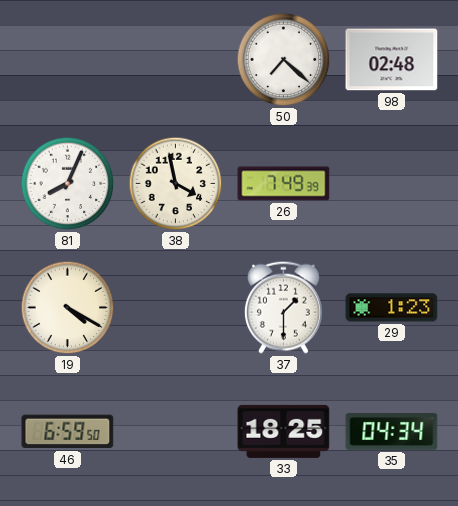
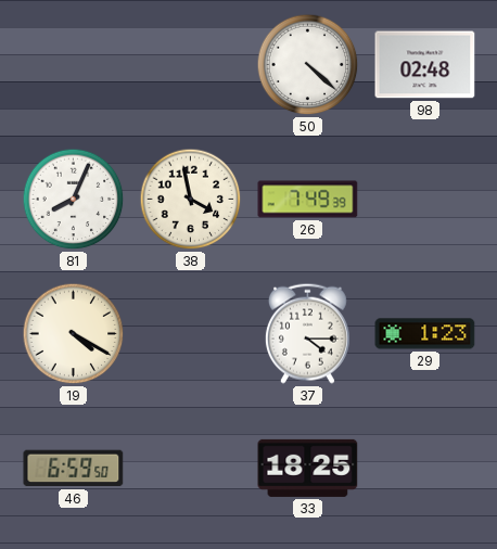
50: 7:22 -> 4:22 (308, 65)
37: 1:30 -> 4:15 (307, 333)
35: 04:34 -> none (392, 432)
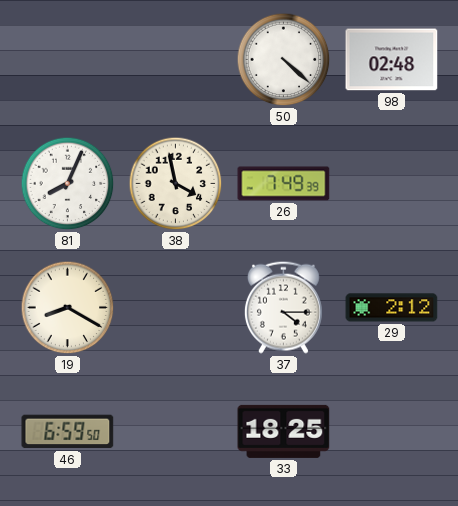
19: 4:20 -> 8:20 (68, 308)
29: 1:23 -> 2:12 (392, 308)
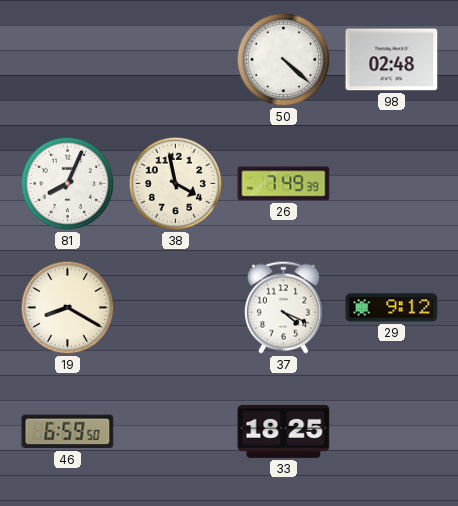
37: 4:15 -> 4:19 (283, 307)
29: 2:12 -> 9:12 (392, 308)
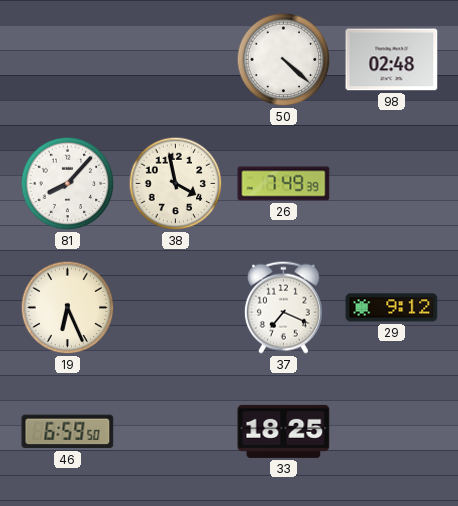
81: 8:04 -> 8:07 (68, 184)
19: 8:20 -> 6:26 (68, 308)
37: 4:19 -> 7:19 (283, 307)
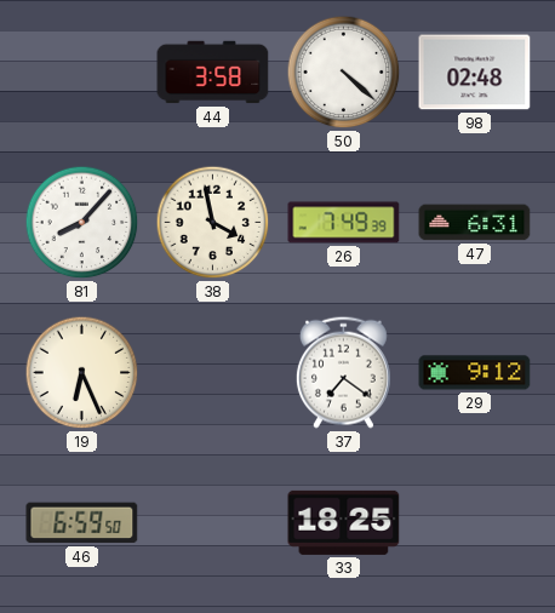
44: none -> 3:58 (213, 73)
47: none -> 6:31 (475, 223)
37: 7:19 -> 7:21 (343, 372)
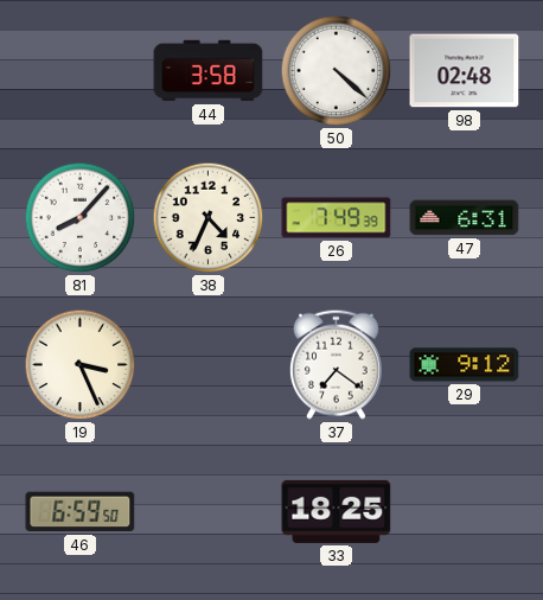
38: 3:58 -> 4:34 (209, 218)
19: 6:26 -> 3:26 (81, 365)
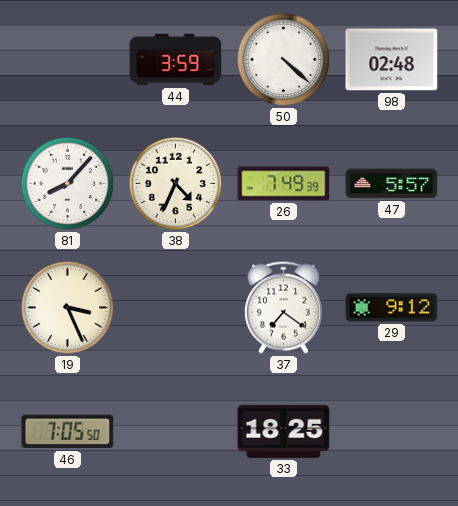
44: 3:58 -> 3:59 (176, 60)
47: 6:31 -> 5:57 (392, 184)
46: 6:59 -> 7:05 (68, 432)
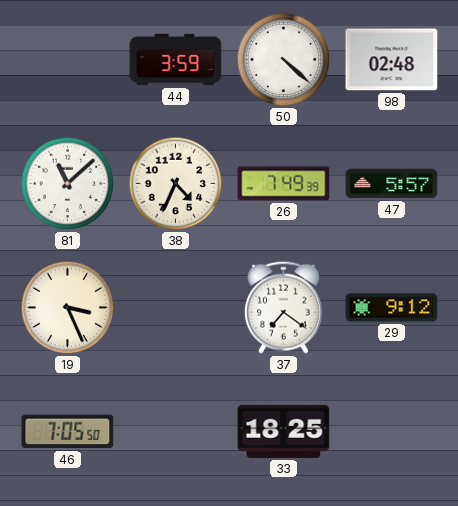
81: 8:07 -> 11:08 (68, 184)
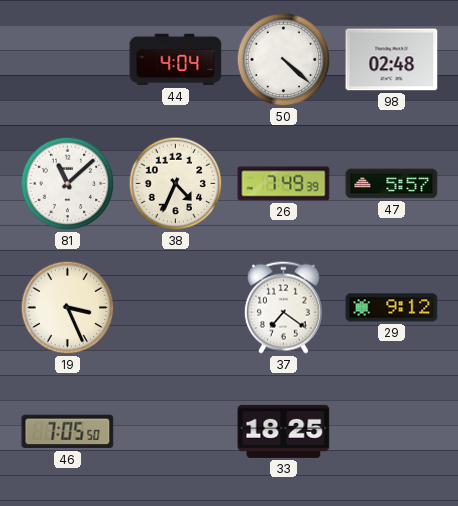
44: 3:59 -> 4:04 (176, 60)
